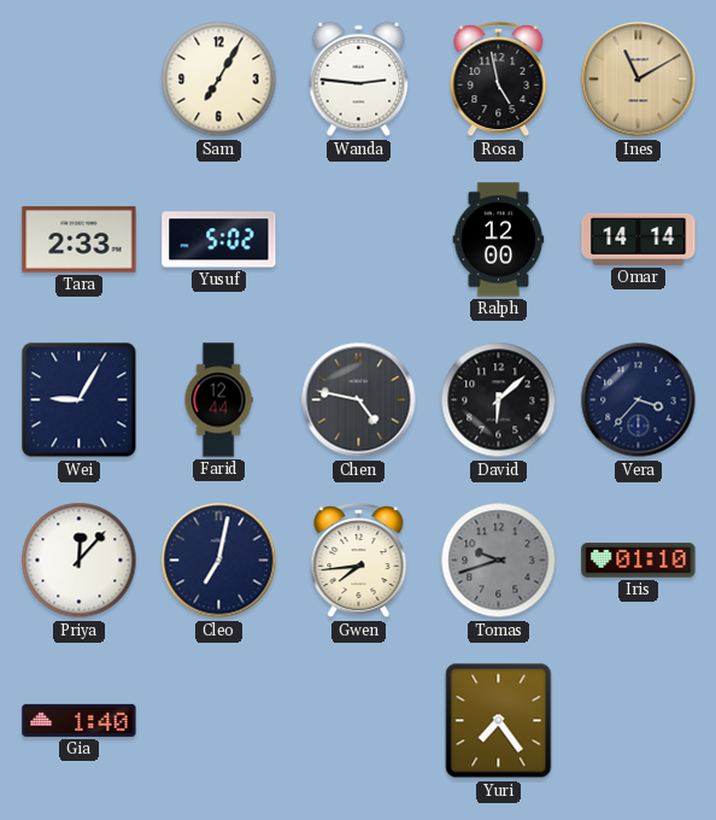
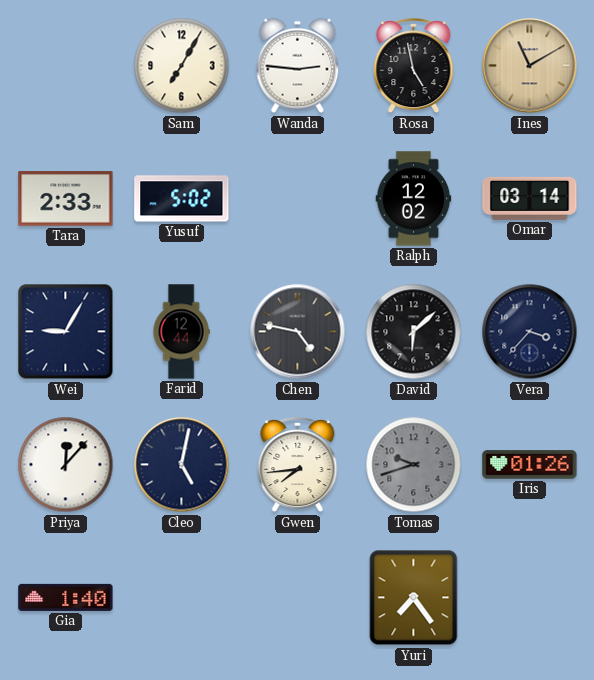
Ralph: 12:00 -> 12:02 (414, 199)
Omar: 14:14 -> 03:14 (530, 198)
Cleo: 7:02 -> 5:02 (182, 465)
Iris: 01:10 -> 01:26 (530, 465)
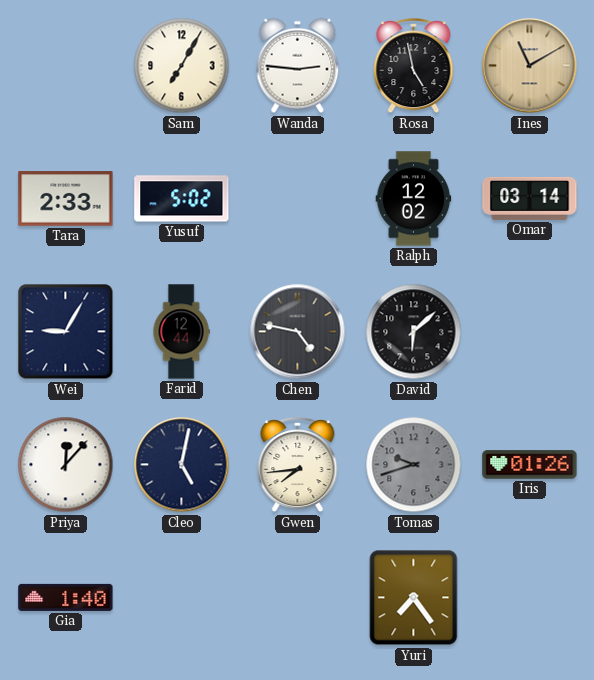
Vera: 3:37 -> none (530, 332)
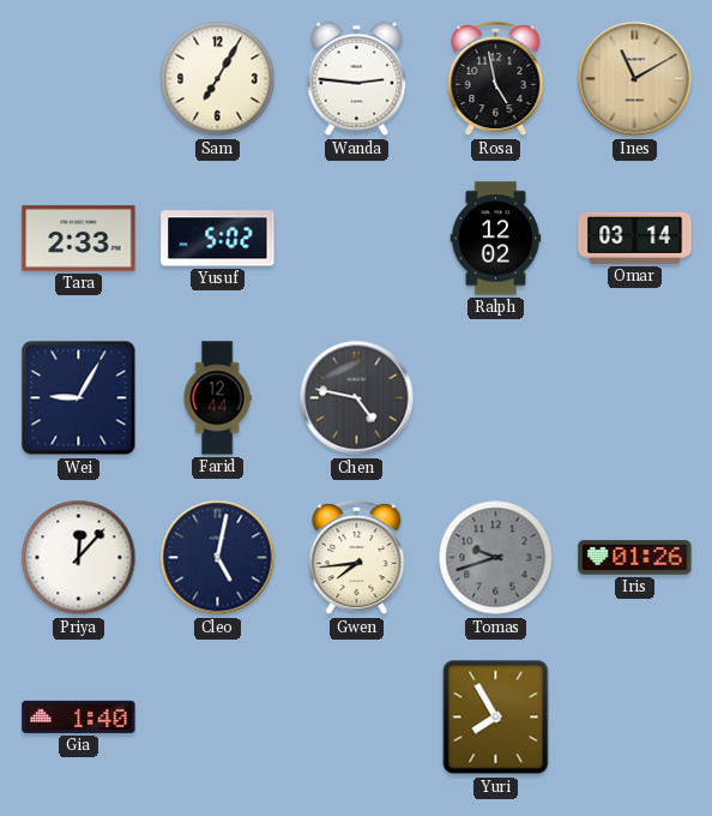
David: 6:08 -> none (414, 332)
Yuri: 7:24 -> 7:55 (496, 718)
